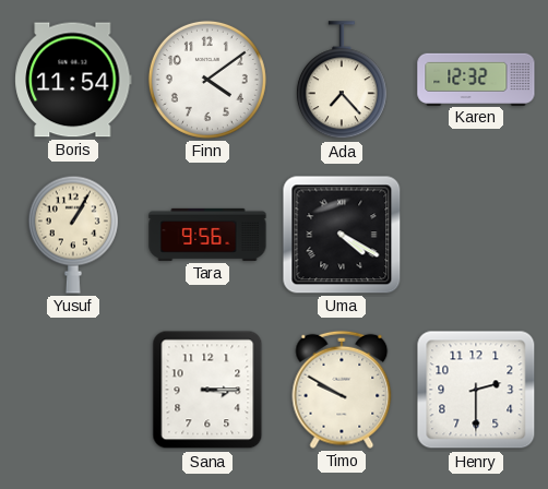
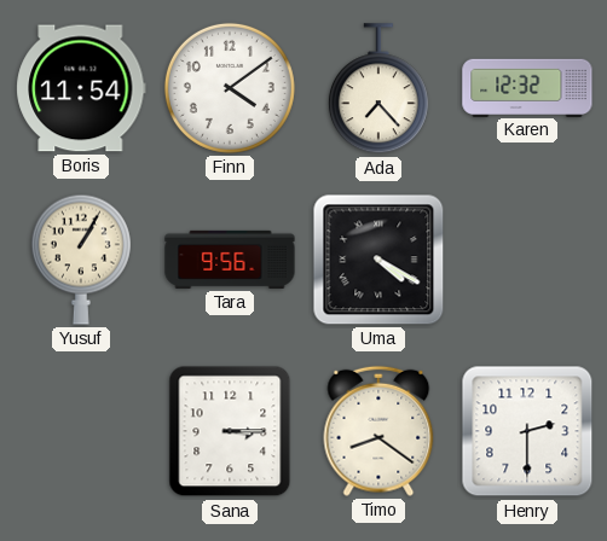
Timo: 9:50 -> 8:21 (378, 431)
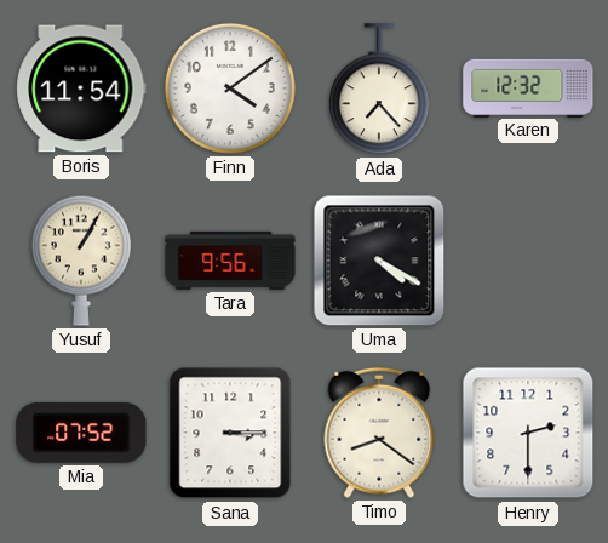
Mia: none -> 07:52 (81, 433)
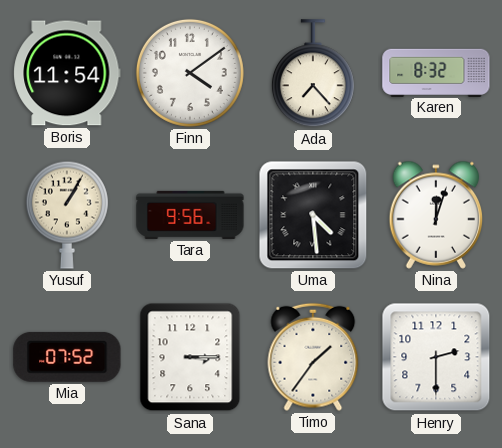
Karen: 12:32 -> 8:32 (436, 72)
Uma: 4:20 -> 4:29 (313, 215)
Nina: none -> 12:03 (436, 215)
Timo: 8:21 -> 1:36 (313, 357)
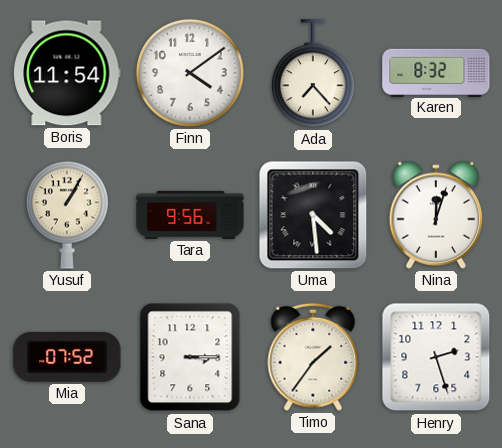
Henry: 2:30 -> 2:27 (436, 357)
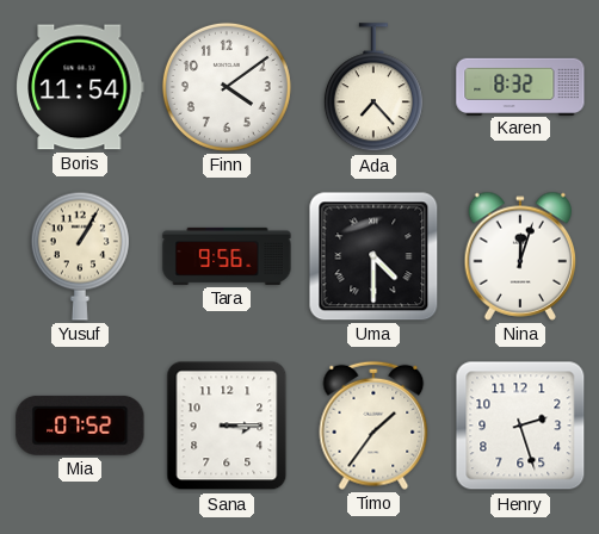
Uma: 4:29 -> 4:30 (373, 256)
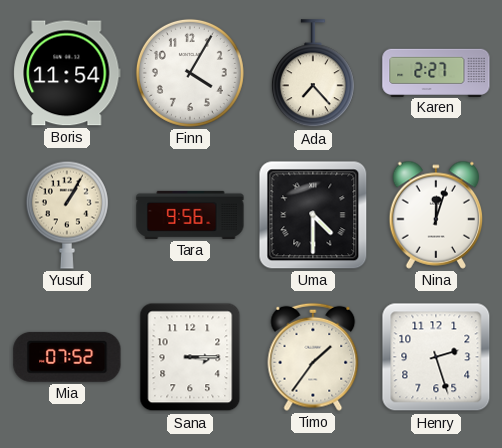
Finn: 4:09 -> 4:05 (190, 73)
Karen: 8:32 -> 2:27 (436, 72)
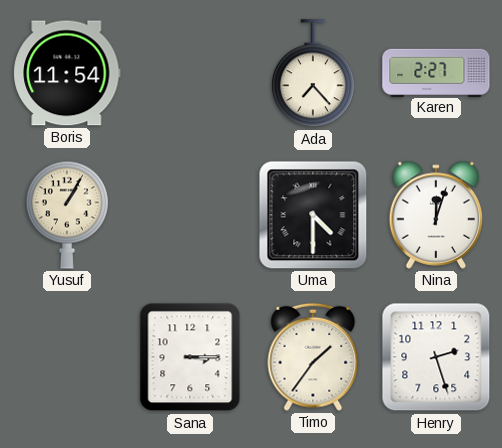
Finn: 4:05 -> none (190, 73)
Tara: 9:56 -> none (190, 215)
Mia: 07:52 -> none (67, 357)
